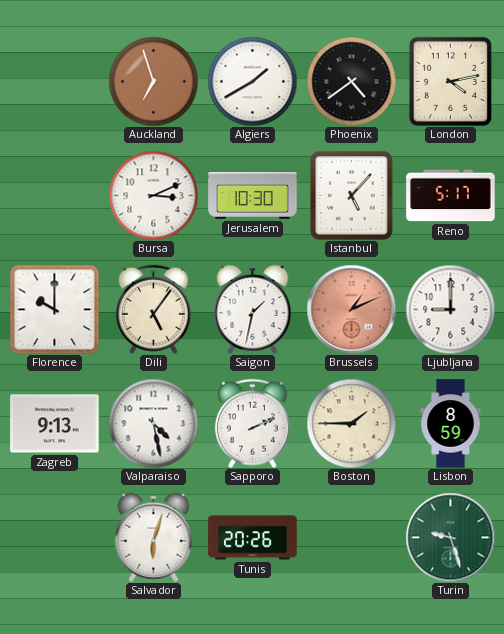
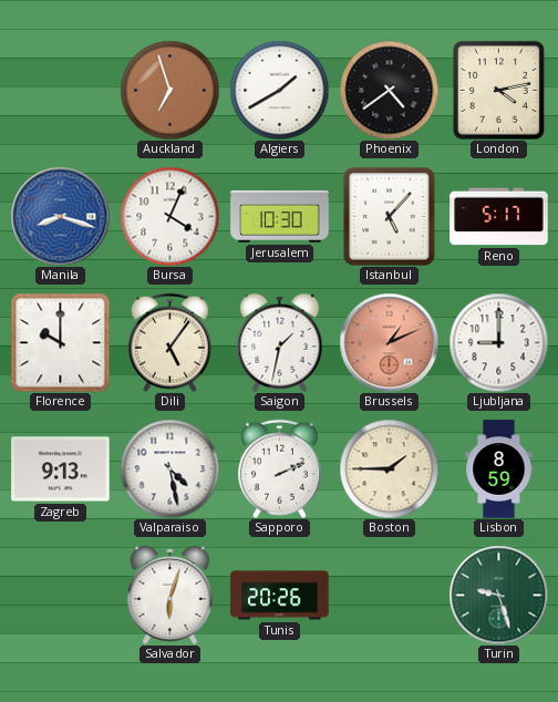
Manila: none -> 8:18 (60, 216)
Bursa: 3:11 -> 4:04 (169, 216)
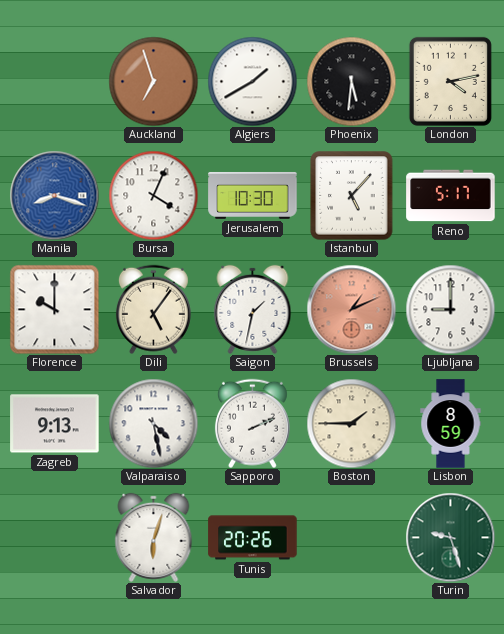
Phoenix: 4:39 -> 5:31 (351, 81)
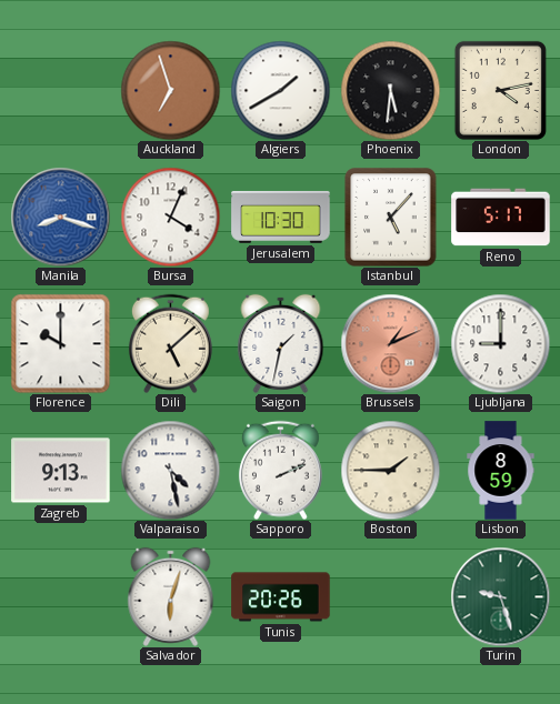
Dili: 5:06 -> 5:08 (170, 343)
